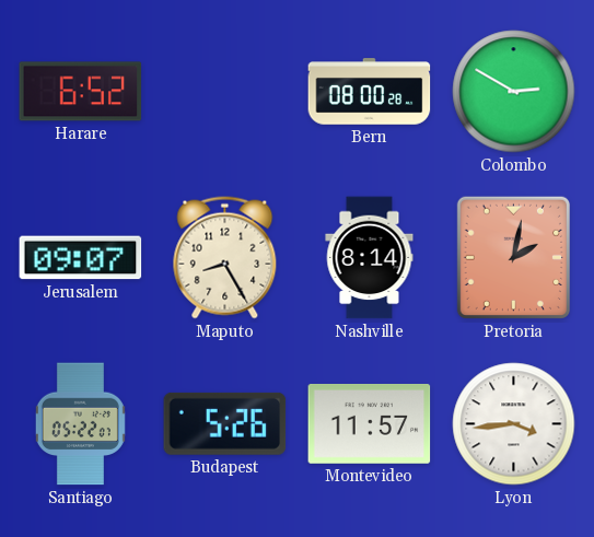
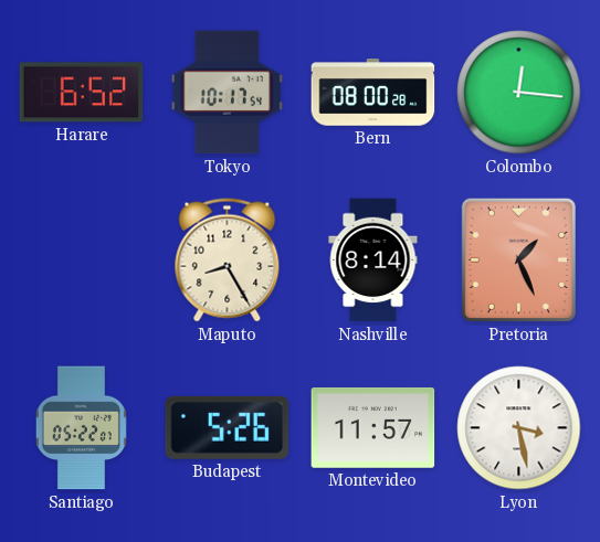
Tokyo: none -> 10:17 (227, 93)
Colombo: 2:50 -> 12:16 (519, 93)
Jerusalem: 09:07 -> none (81, 258)
Pretoria: 2:02 -> 1:26 (518, 259)
Lyon: 3:44 -> 3:28 (519, 428)
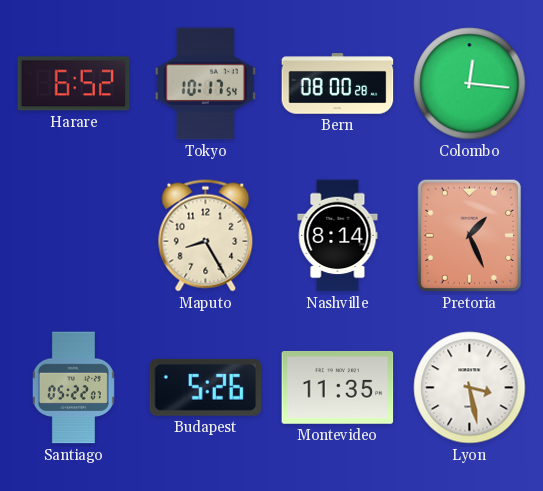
Montevideo: 11:57 -> 11:35 (338, 387)
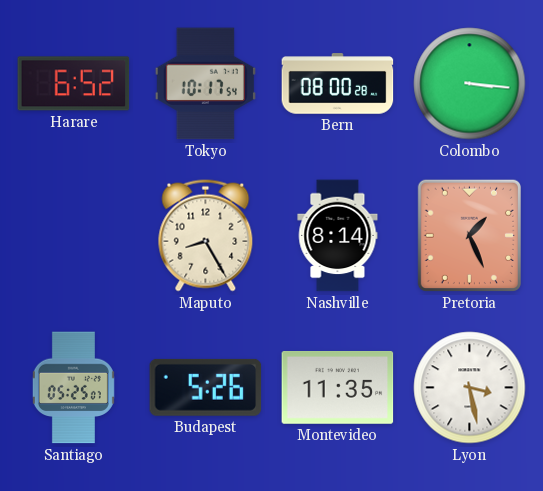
Colombo: 12:16 -> 3:16 (470, 84)
Santiago: 05:22 -> 05:25 (73, 388)
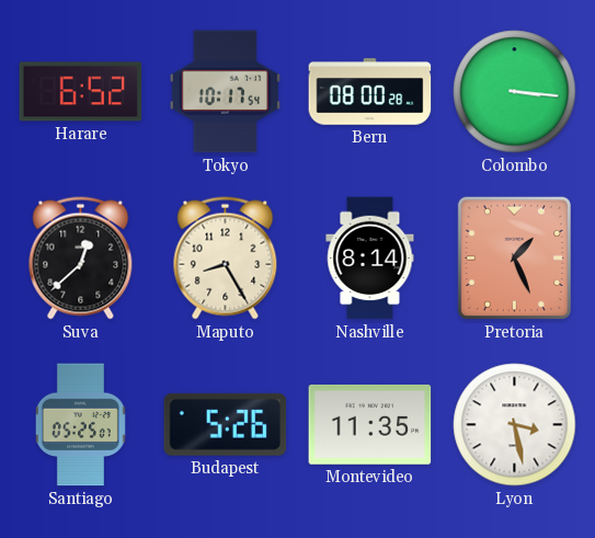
Suva: none -> 12:38 (81, 259)
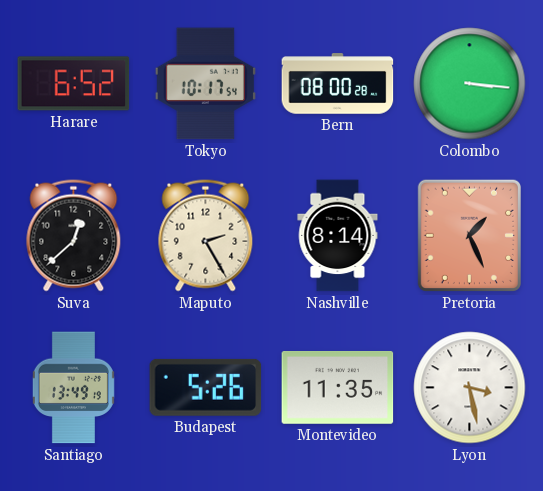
Maputo: 8:25 -> 2:25 (206, 236)
Santiago: 05:25 -> 13:49 (73, 388)
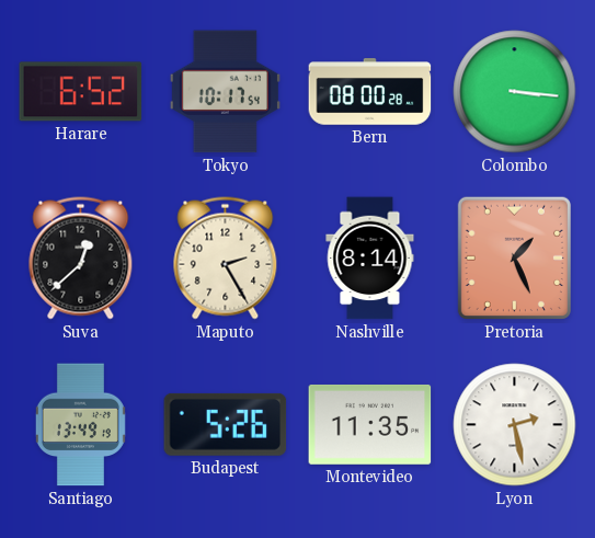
Lyon: 3:28 -> 2:28 (515, 425)
